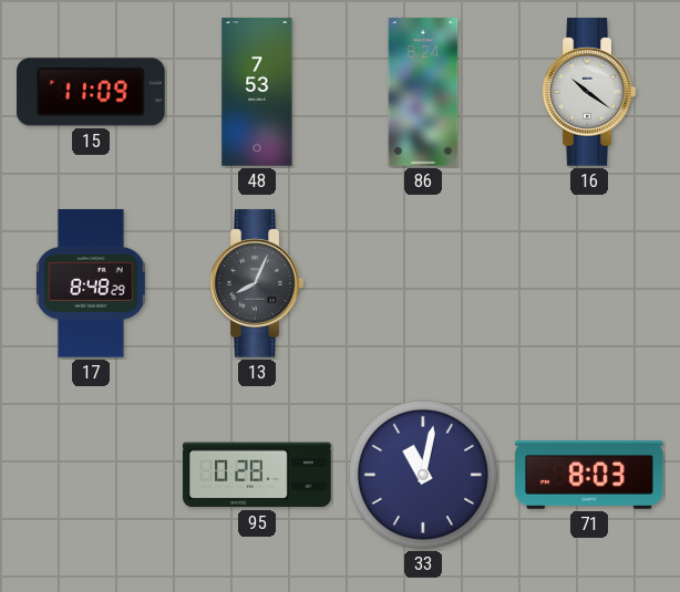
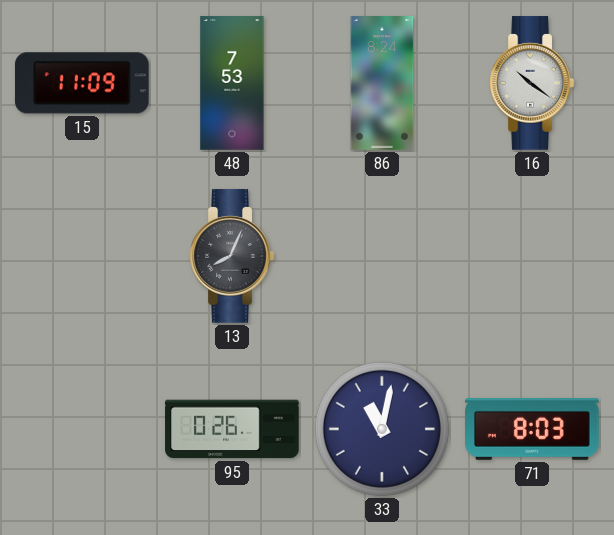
17: 8:48 -> none (91, 283)
95: 0:28 -> 0:26 (232, 429)
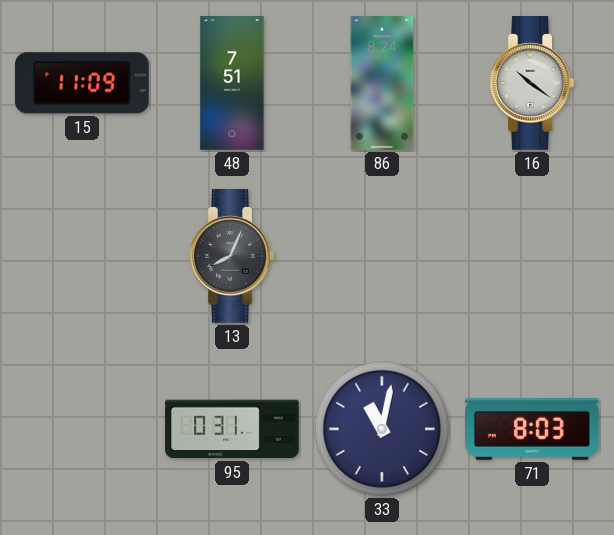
48: 7:53 -> 7:51 (232, 83)
95: 0:26 -> 0:31 (232, 429)
